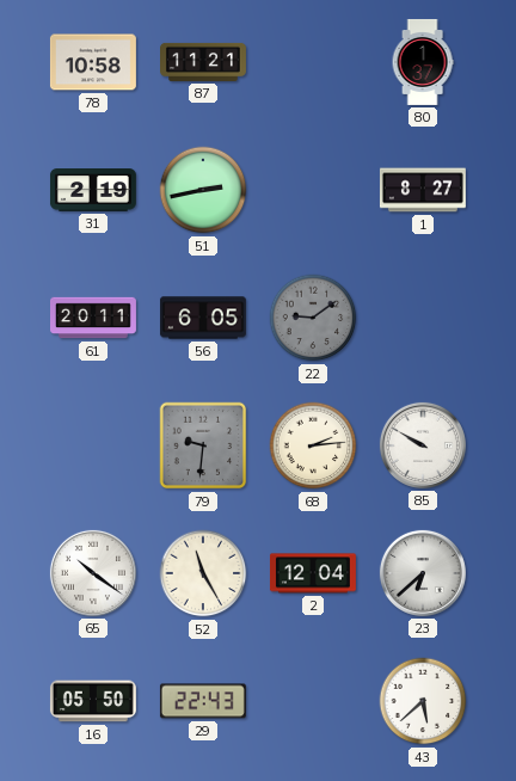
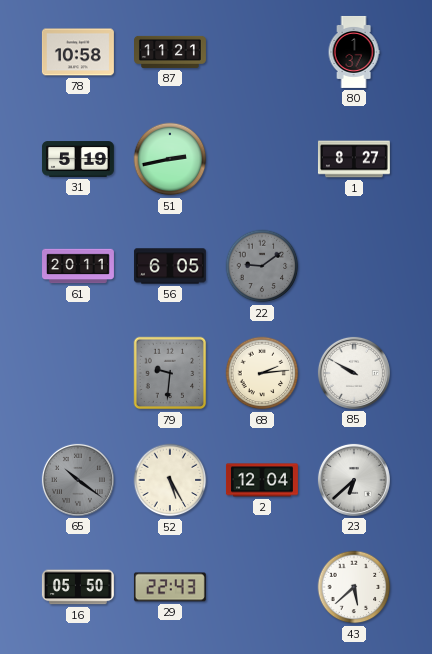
31: 2:19 -> 5:19 (78, 159)
65 dial: white -> grey (78, 480)
52: 11:25 -> 5:25 (170, 480)
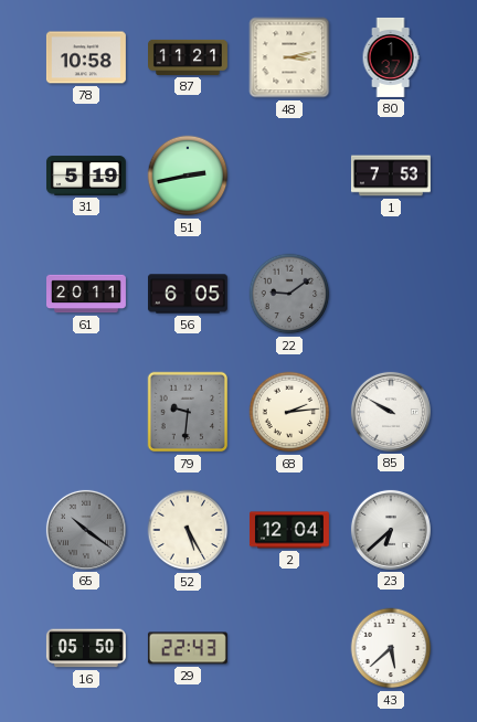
48: none -> 3:13 (289, 57)
1: 8:27 -> 7:53 (391, 176)
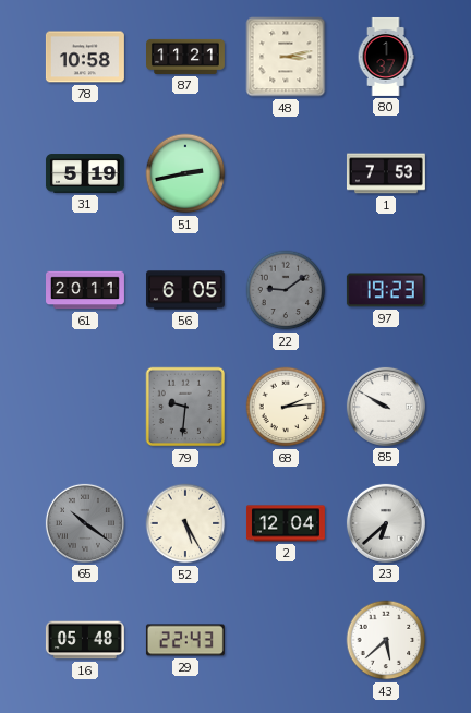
97: none -> 19:23 (386, 290)
16: 05:50 -> 05:48 (85, 640)
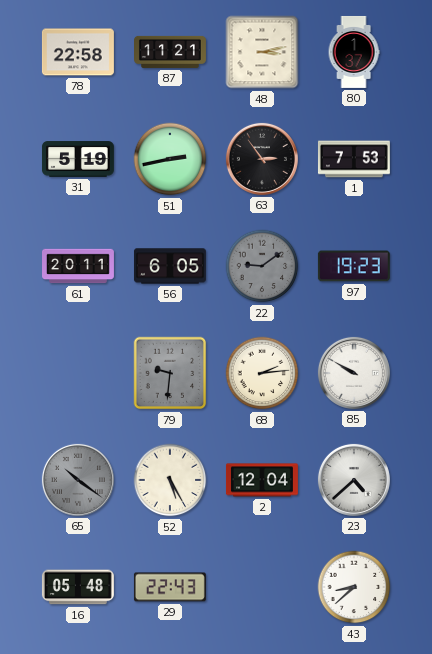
78: 10:58 -> 22:58 (78, 52)
63: none -> 2:54 (262, 159)
23: 6:38 -> 4:38 (354, 480)
43: 5:38 -> 8:38 (354, 587)
